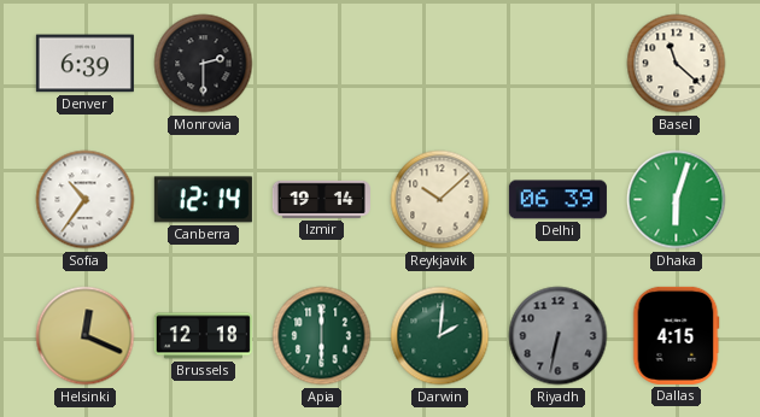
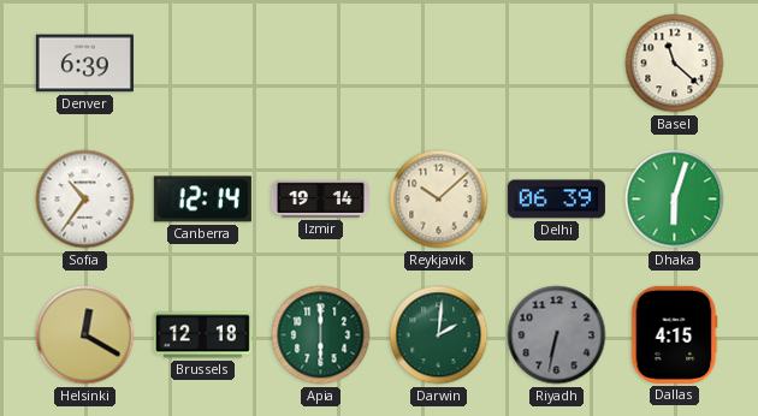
Monrovia: 2:30 -> none (204, 64)
Helsinki: 12:19 -> 12:20 (85, 335)
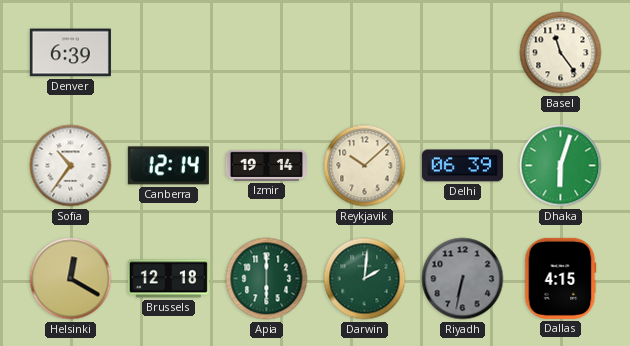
Basel: 11:22 -> 11:24 (561, 53)
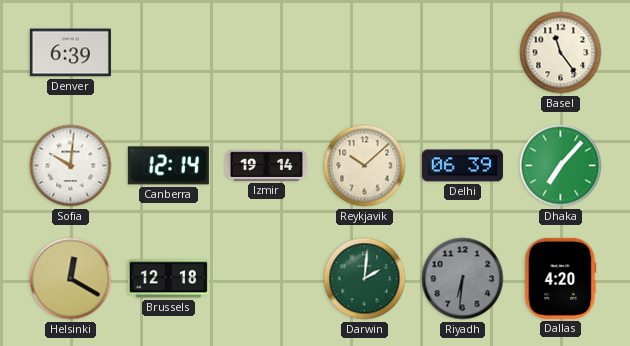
Sofia: 10:36 -> 10:01 (71, 166)
Dhaka: 6:03 -> 7:07 (561, 166)
Apia: 6:00 -> none (267, 279)
Riyadh: 6:32 -> 6:31 (463, 279)
Dallas: 4:15 -> 4:20 (560, 278)
